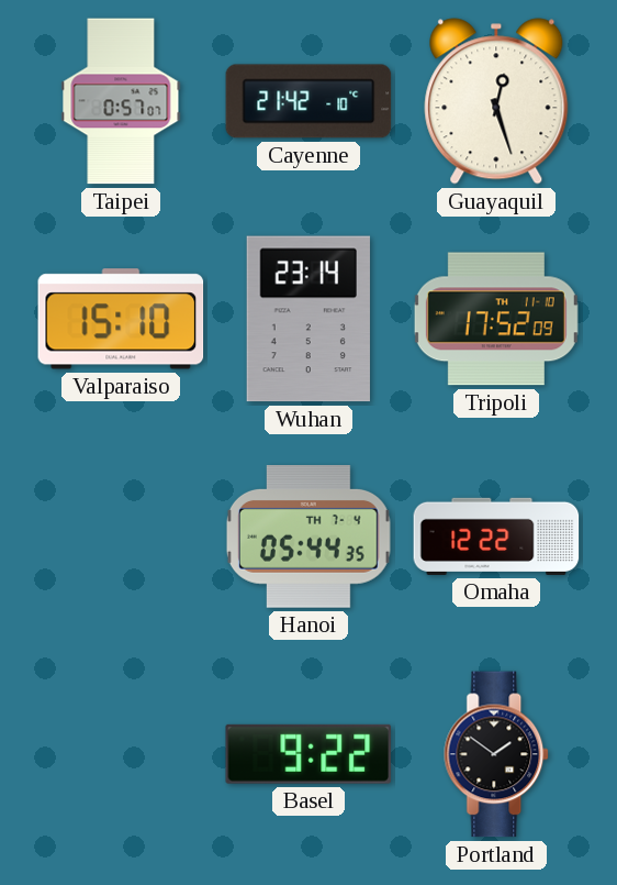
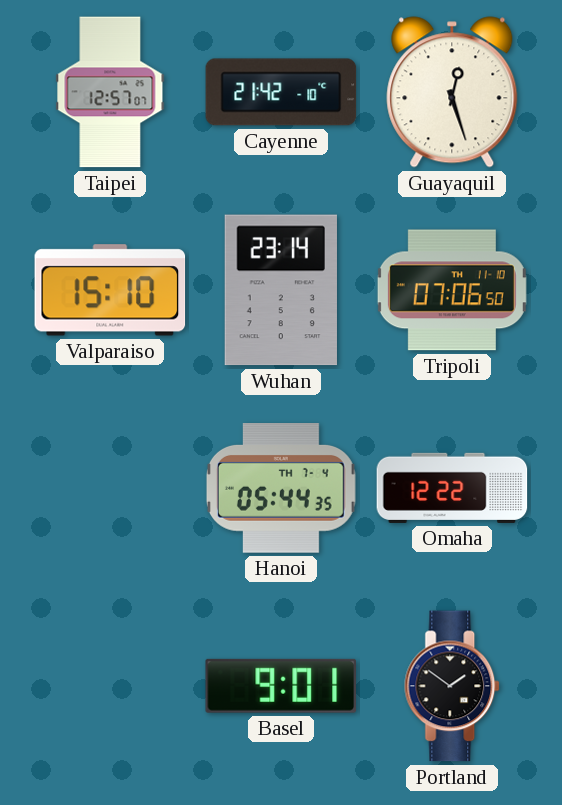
Taipei: 0:57 -> 12:57 (110, 92)
Tripoli: 17:52 -> 07:06 (452, 290)
Basel: 9:22 -> 9:01 (280, 686)
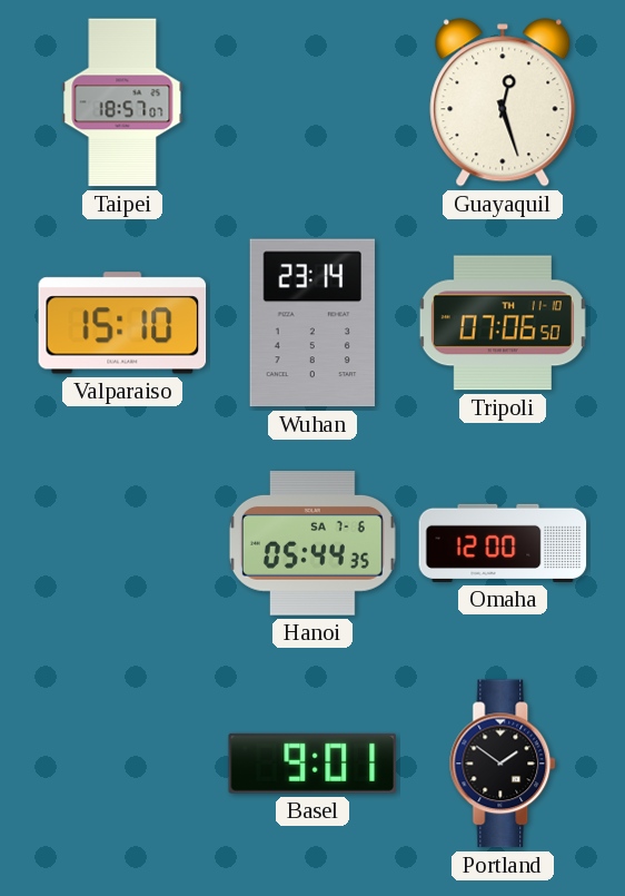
Taipei: 12:57 -> 18:57 (122, 102)
Cayenne: 21:42 -> none (281, 92)
Hanoi date: TH 7-4 -> SA 7-6 (312, 544)
Omaha: 12:22 -> 12:00 (503, 543)
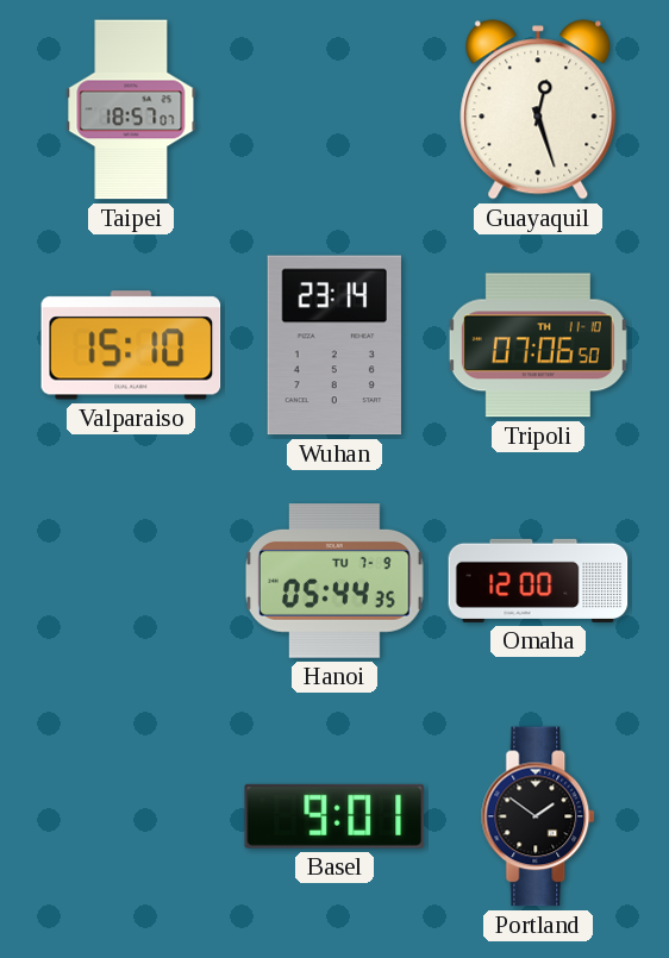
Hanoi date: SA 7-6 -> TU 7-9 (334, 582)
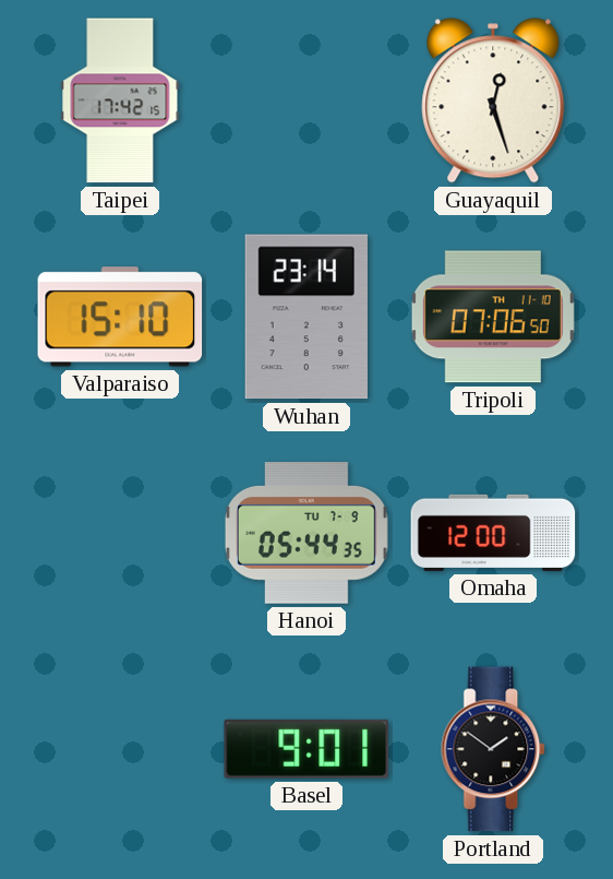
Taipei: 18:57 -> 17:42 (120, 100)
